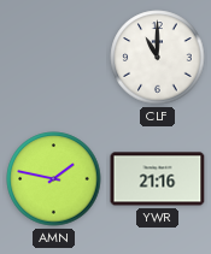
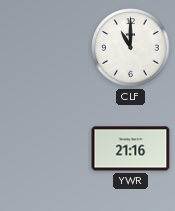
AMN: 1:47 -> none (54, 179)
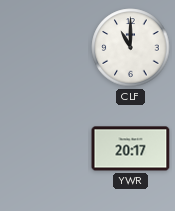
YWR: 21:16 -> 20:17 (131, 149)
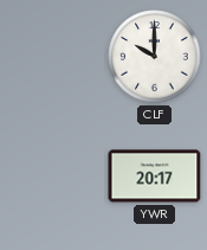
CLF: 11:00 -> 10:00 (155, 57)
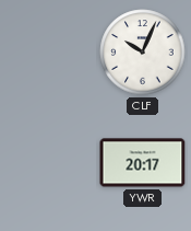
CLF: 10:00 -> 10:04 (143, 53)
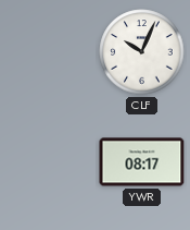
YWR: 20:17 -> 08:17 (142, 162)
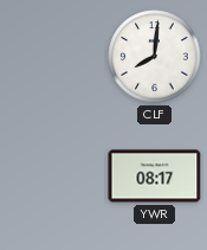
CLF: 10:04 -> 8:01 (155, 57)
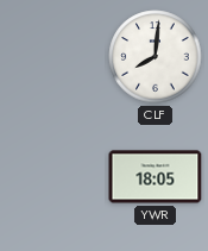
YWR: 08:17 -> 18:05 (156, 177)
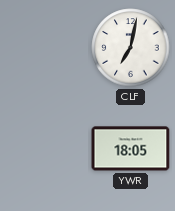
CLF: 8:01 -> 7:02 (131, 48)
